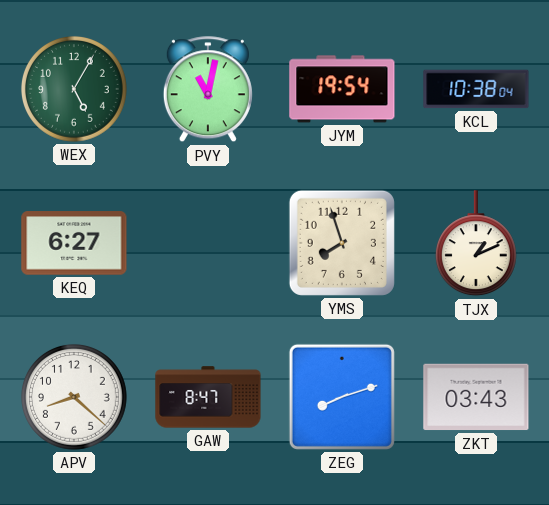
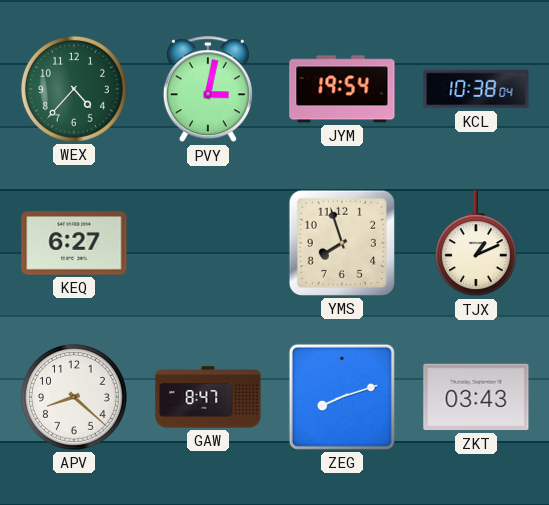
WEX: 5:05 -> 4:37 (74, 89)
PVY: 11:02 -> 3:02 (208, 90)
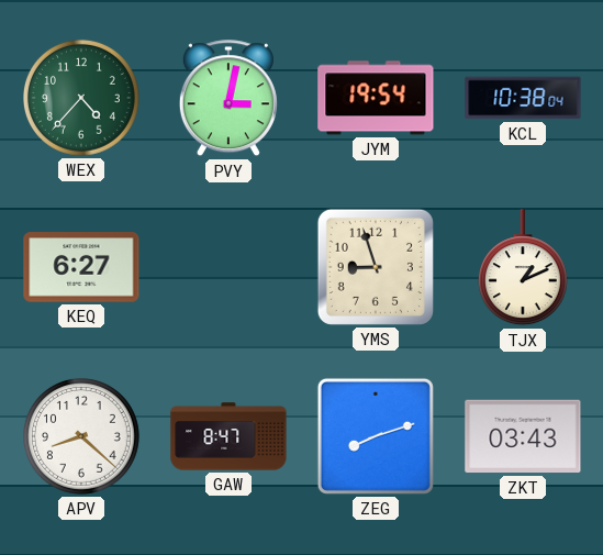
YMS: 7:57 -> 8:57 (376, 267)
